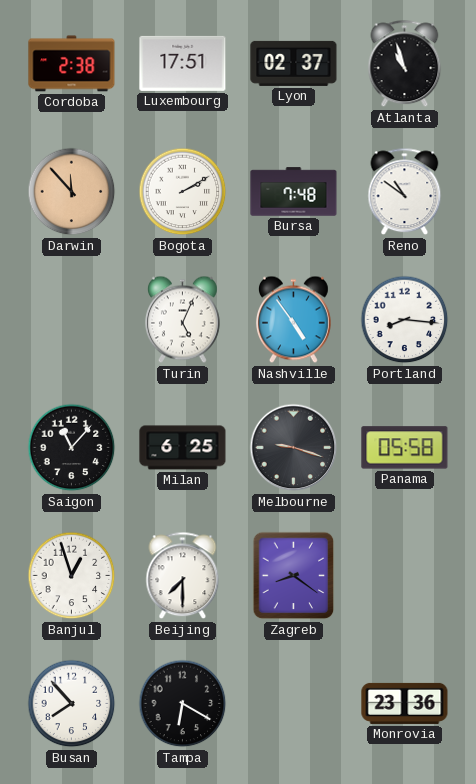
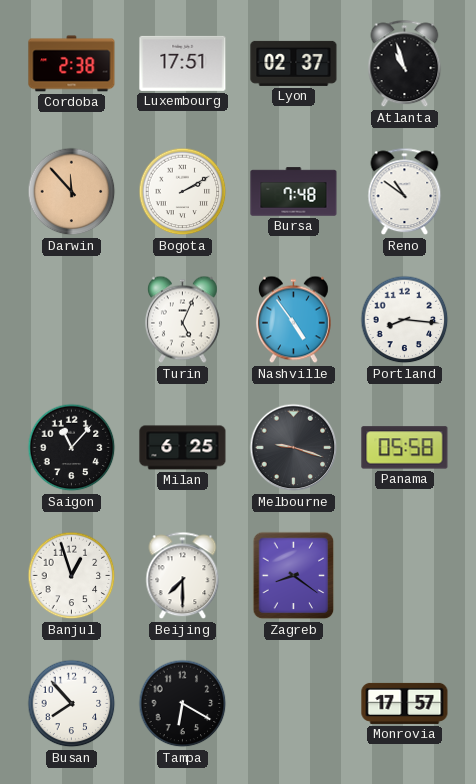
Monrovia: 23:36 -> 17:57 (405, 703)
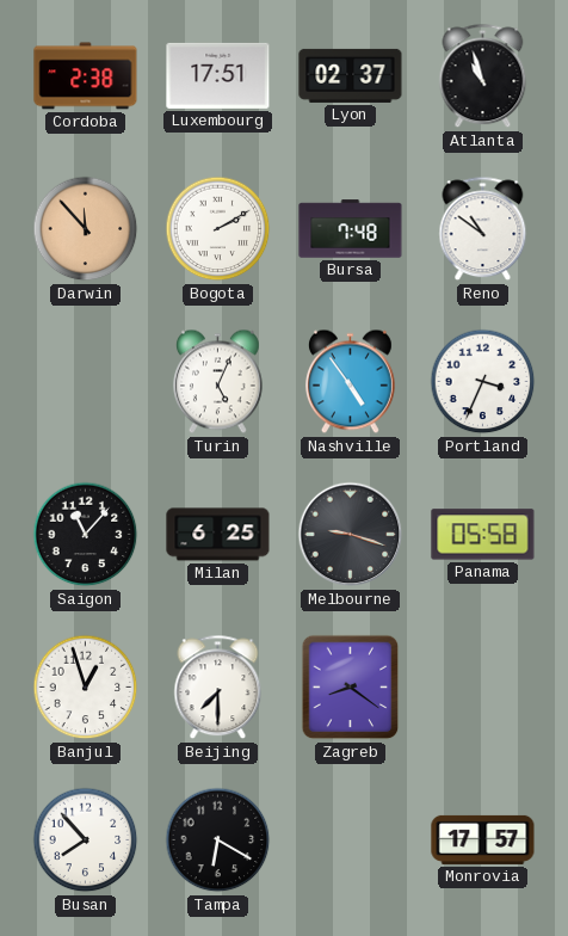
Portland: 8:16 -> 3:34 (483, 382)
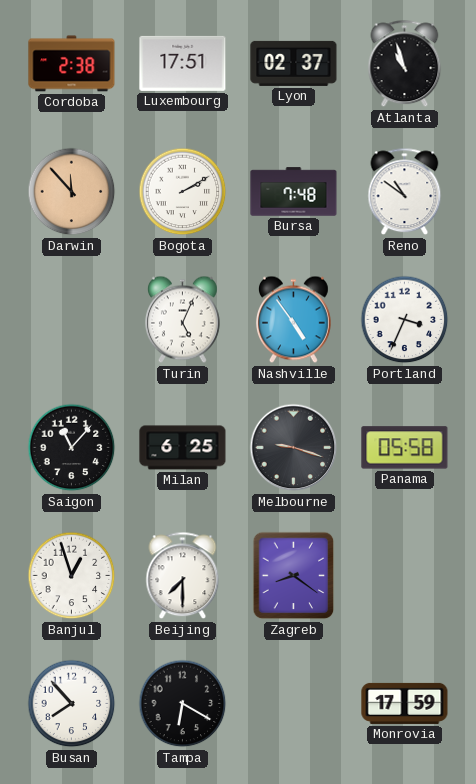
Monrovia: 17:57 -> 17:59 (405, 703)
